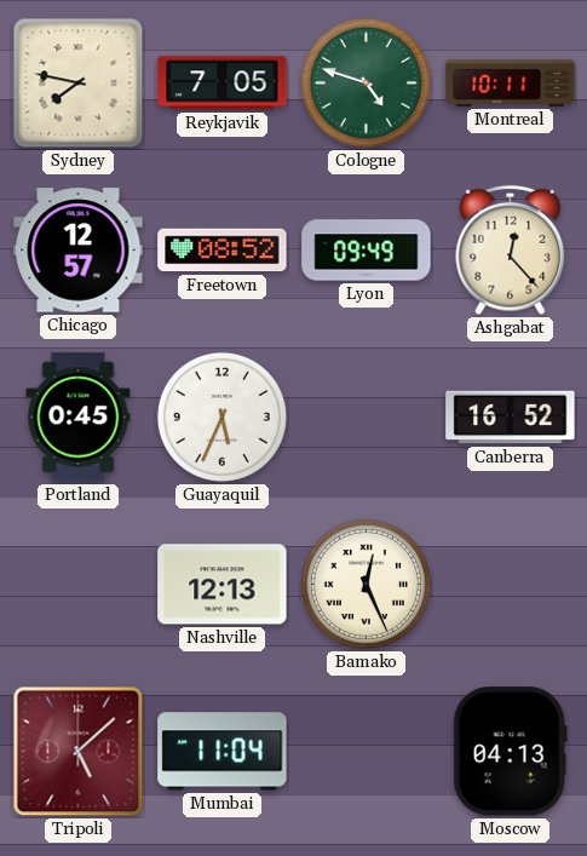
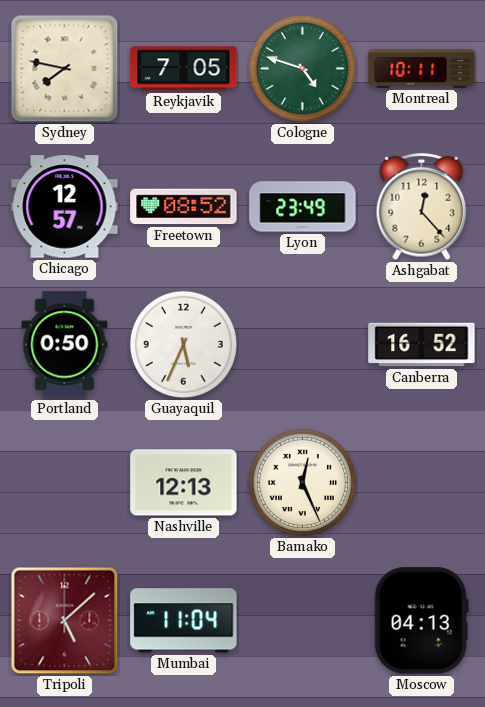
Lyon: 09:49 -> 23:49 (303, 207)
Portland: 0:45 -> 0:50 (65, 345)
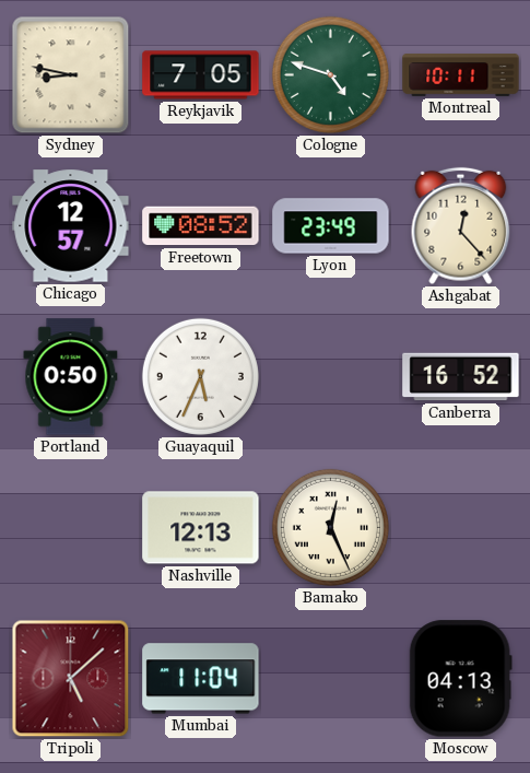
Sydney: 7:47 -> 8:47 (71, 75)
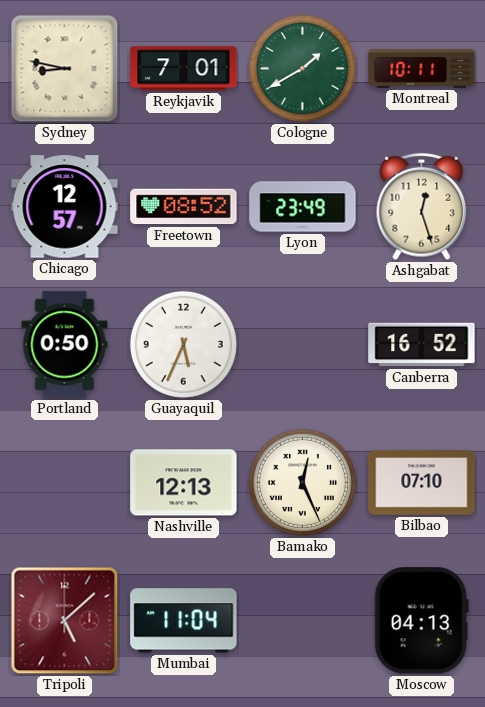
Reykjavik: 7:05 -> 7:01 (184, 69)
Cologne: 4:48 -> 1:40 (302, 68)
Ashgabat: 12:23 -> 12:27 (422, 207)
Bilbao: none -> 07:10 (422, 483)
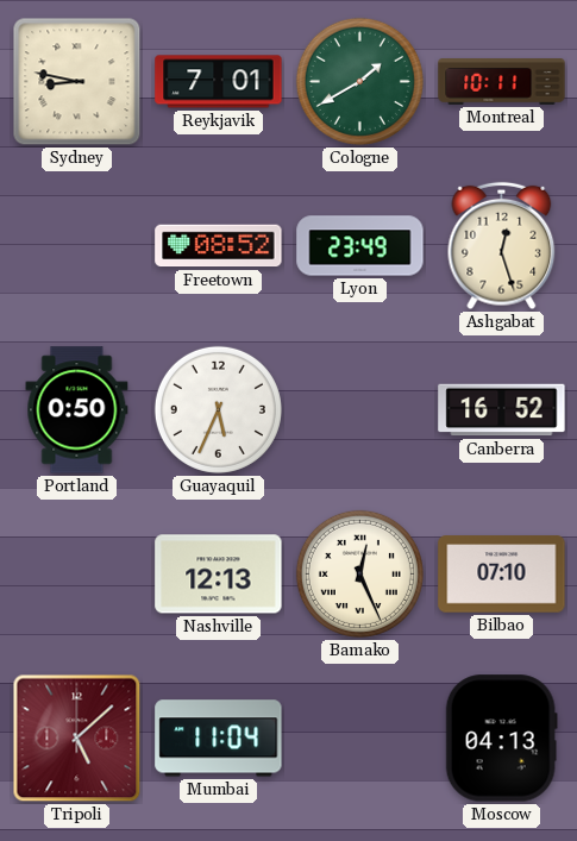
Chicago: 12:57 -> none (65, 207)
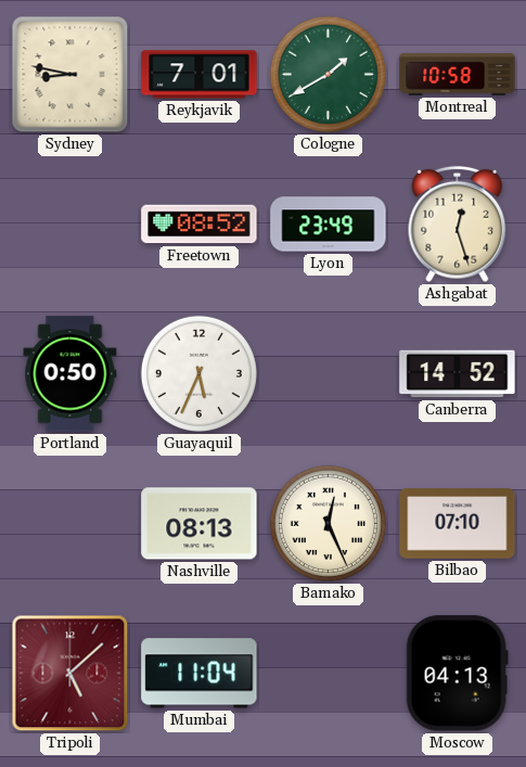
Montreal: 10:11 -> 10:58 (458, 75)
Canberra: 16:52 -> 14:52 (458, 374)
Nashville: 12:13 -> 08:13 (200, 524)
